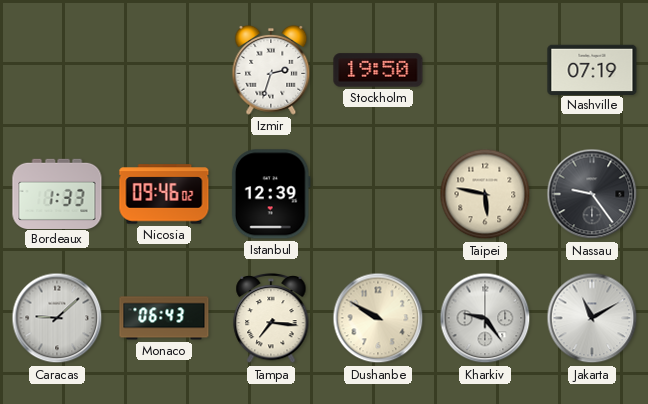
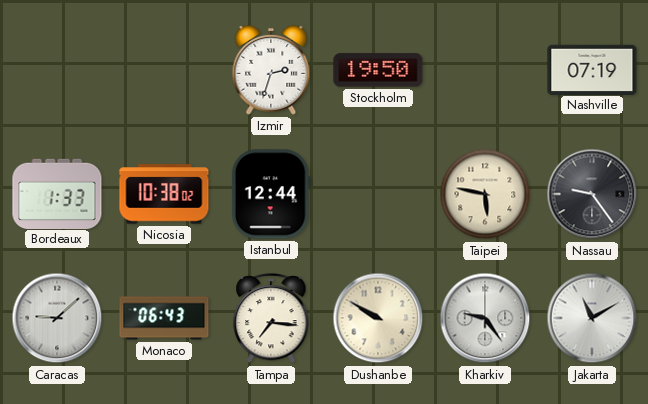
Nicosia: 09:46 -> 10:38 (164, 194)
Istanbul: 12:39 -> 12:44 (271, 194)
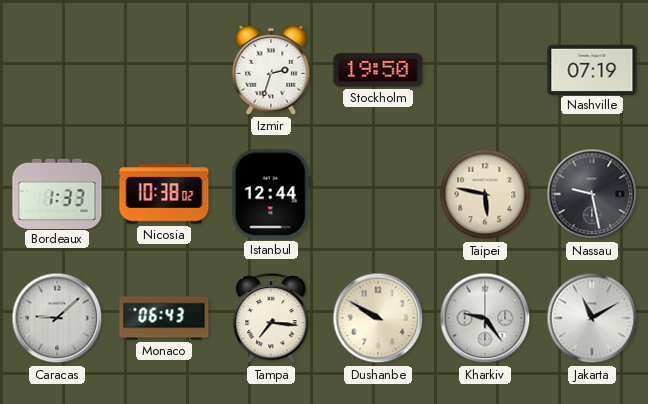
Nassau: 9:24 -> 9:28 (592, 194)
